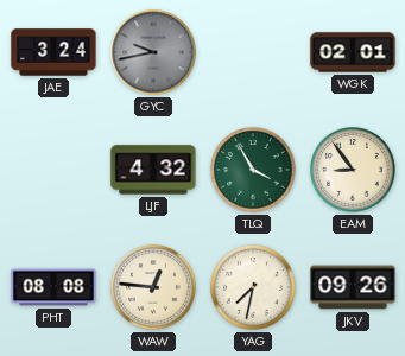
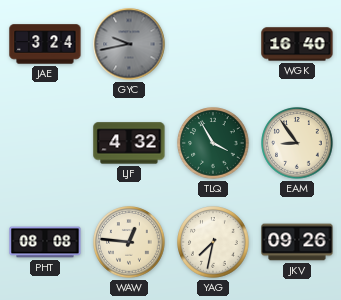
WGK: 02:01 -> 16:40 (297, 44)
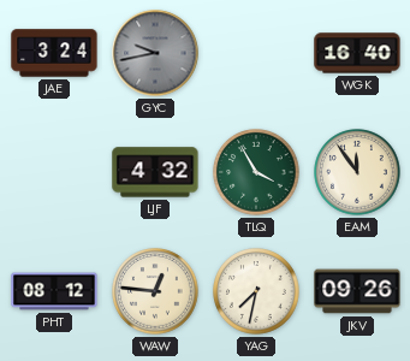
EAM: 8:54 -> 11:54 (357, 172)
PHT: 08:08 -> 08:12 (54, 291)
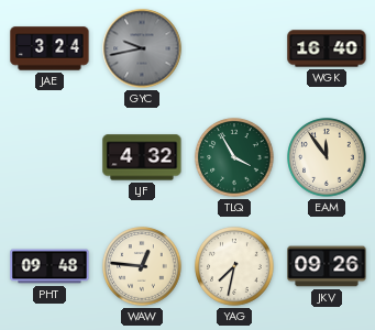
PHT: 08:12 -> 09:48 (49, 266)
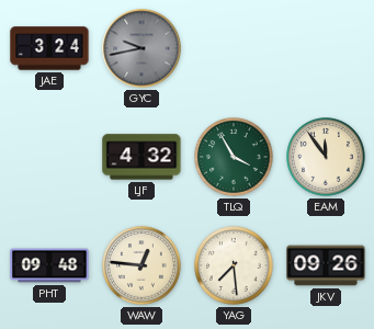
WGK: 16:40 -> none (327, 48)
YAG: 7:32 -> 7:29 (234, 265)
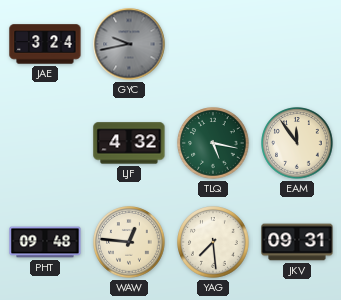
TLQ: 3:55 -> 5:17 (213, 143)
JKV: 09:26 -> 09:31 (297, 242)
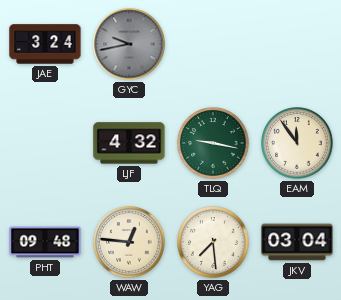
TLQ: 5:17 -> 9:17 (213, 143)
JKV: 09:31 -> 03:04 (297, 242)
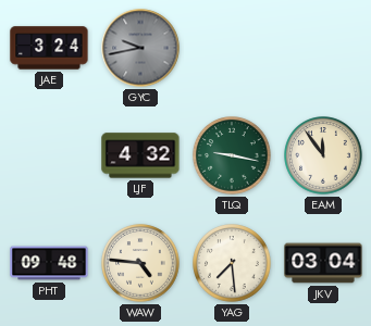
WAW: 12:46 -> 4:46 (140, 263)
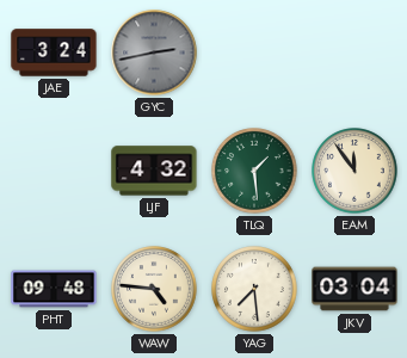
GYC: 9:43 -> 2:43 (154, 53)
TLQ: 9:17 -> 1:29 (254, 171)
